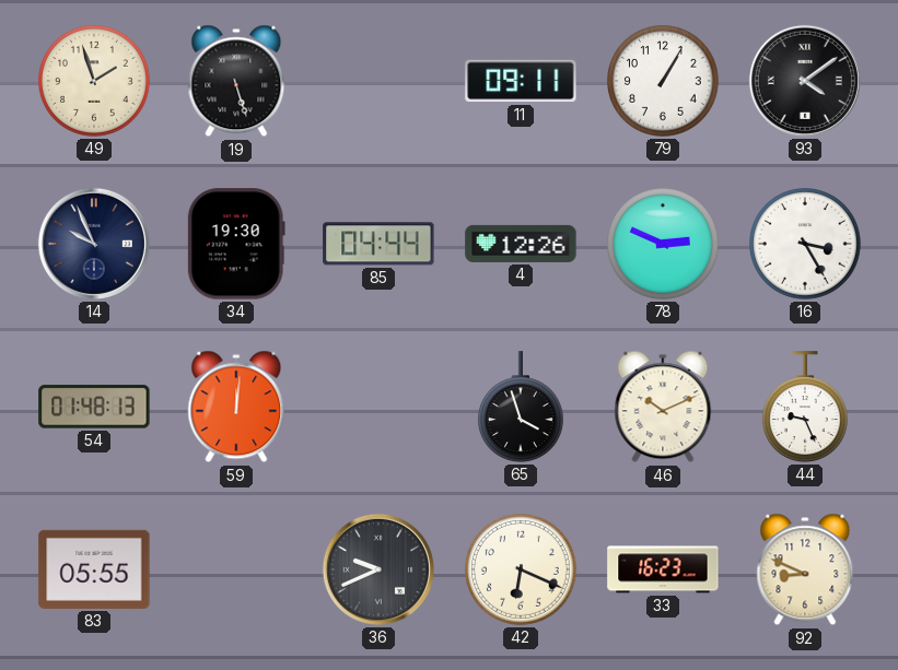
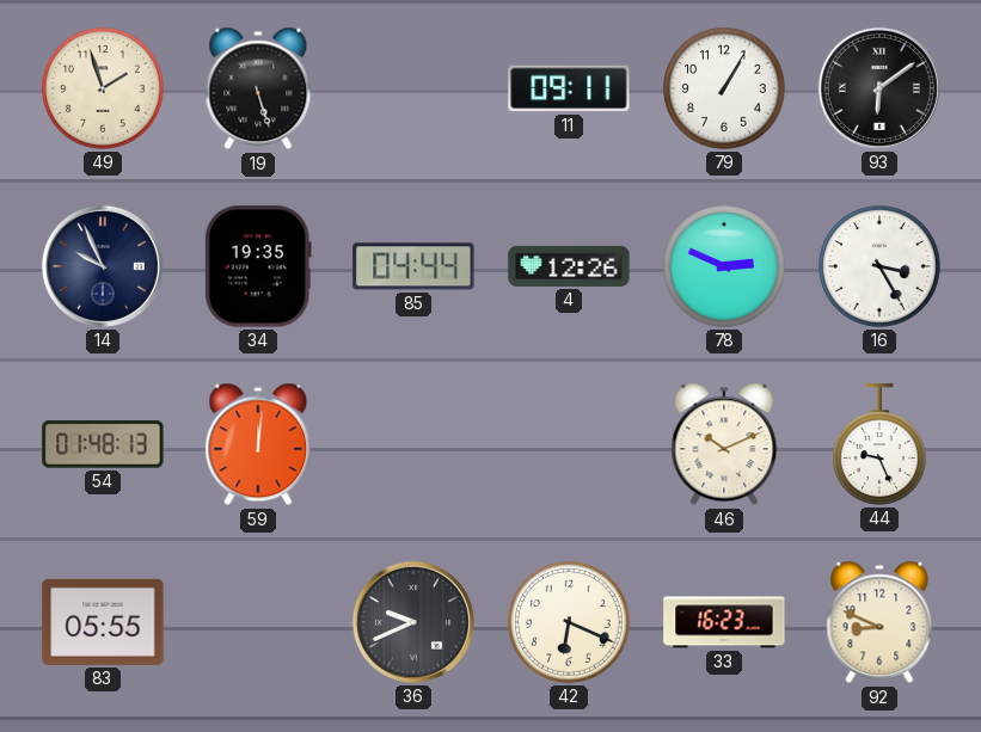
93: 4:09 -> 6:09 (879, 88)
34: 19:30 -> 19:35 (258, 266)
65: 3:57 -> none (521, 407)
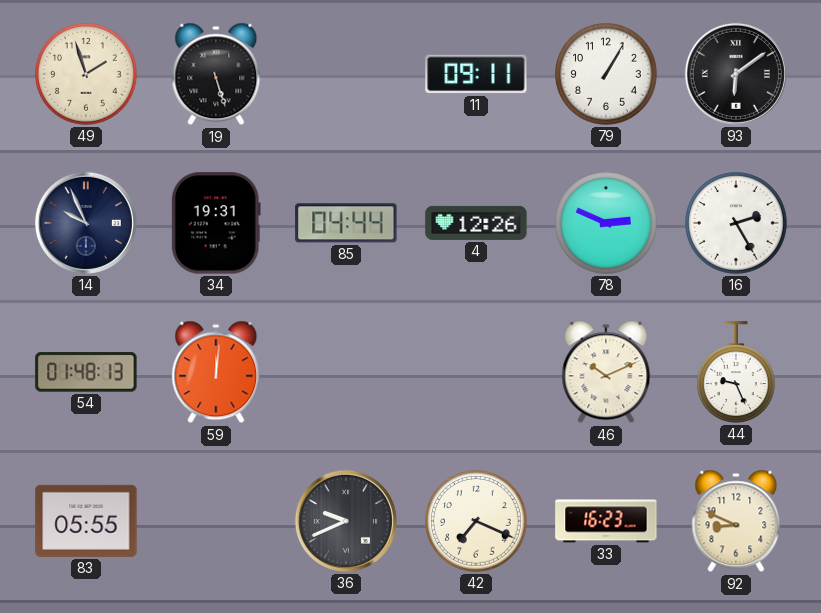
34: 19:35 -> 19:31 (216, 223)
16: 3:25 -> 2:25 (737, 224)
42: 6:19 -> 7:19 (477, 522)
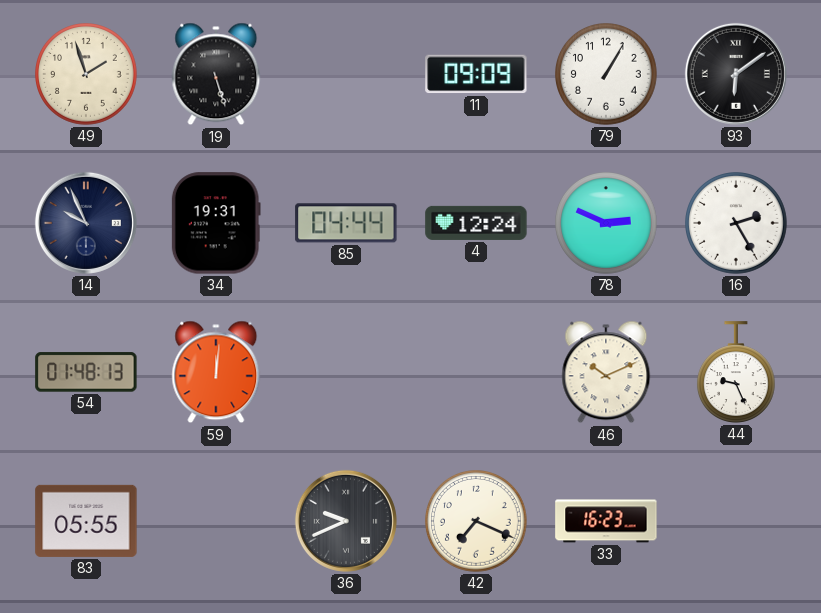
11: 09:11 -> 09:09 (476, 74)
4: 12:26 -> 12:24 (476, 223)
92: 8:49 -> none (736, 521)
